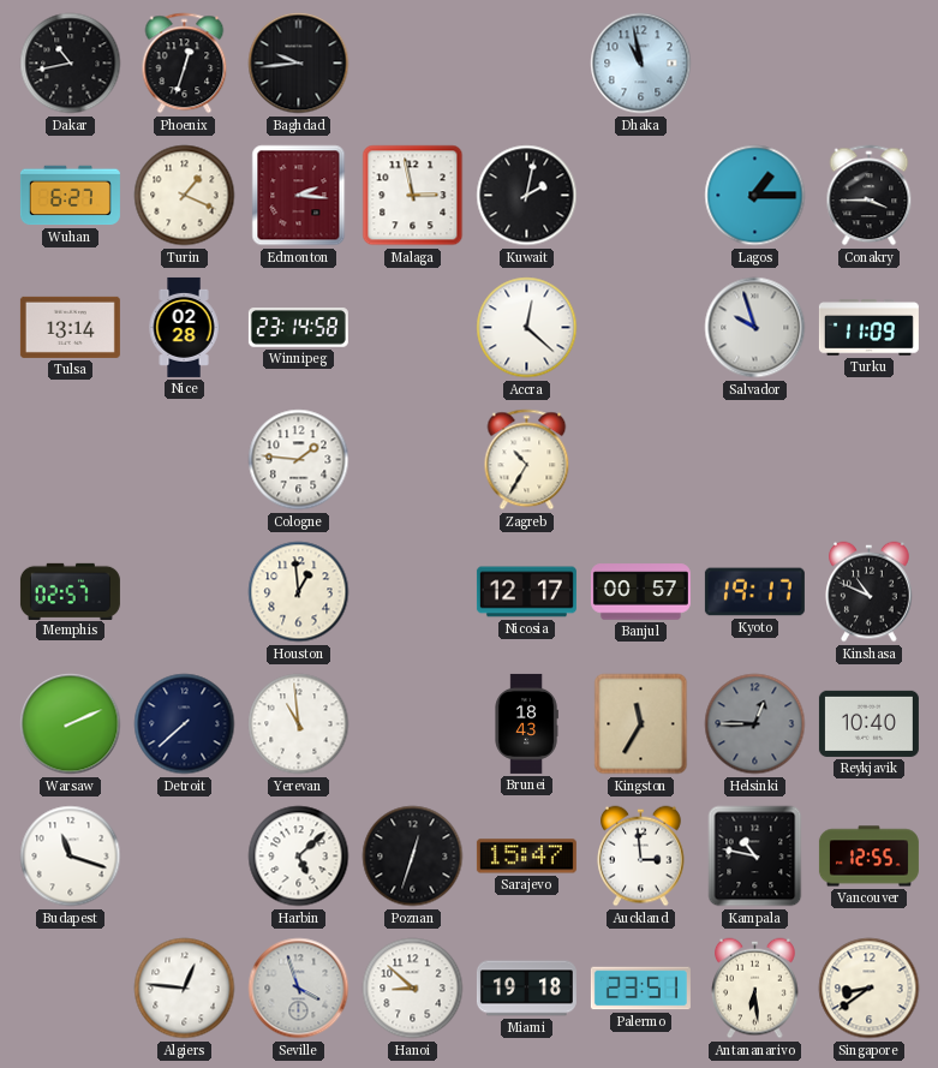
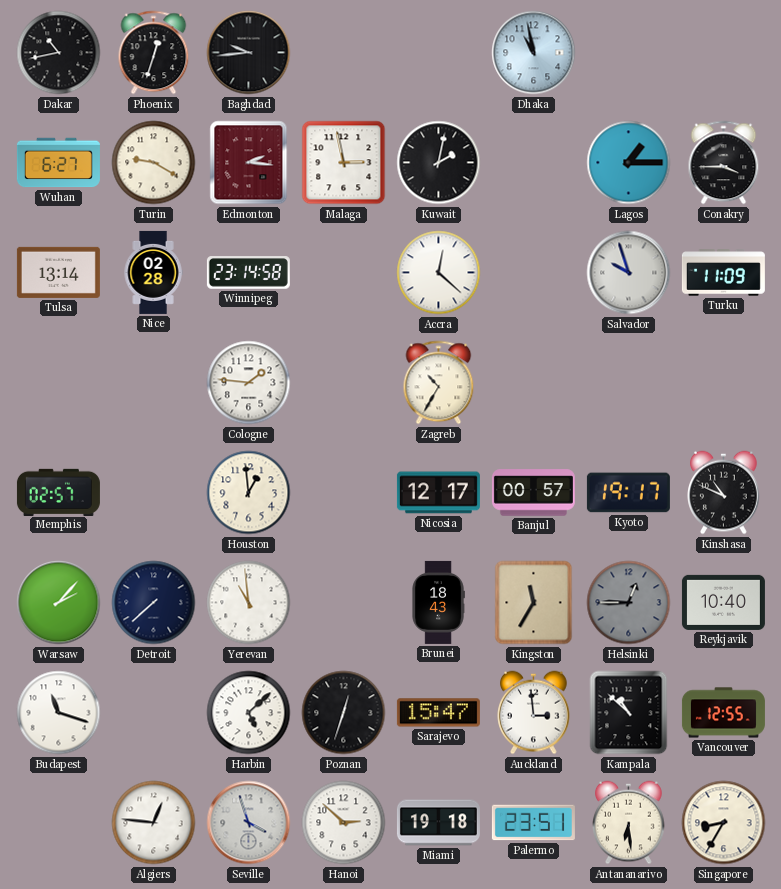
Turin: 1:19 -> 9:20 (154, 163)
Warsaw: 2:11 -> 2:07 (59, 603)
Kampala: 10:47 -> 10:52 (629, 713)
Hanoi: 8:52 -> 2:52 (344, 823)
Singapore: 8:39 -> 8:35 (724, 823)
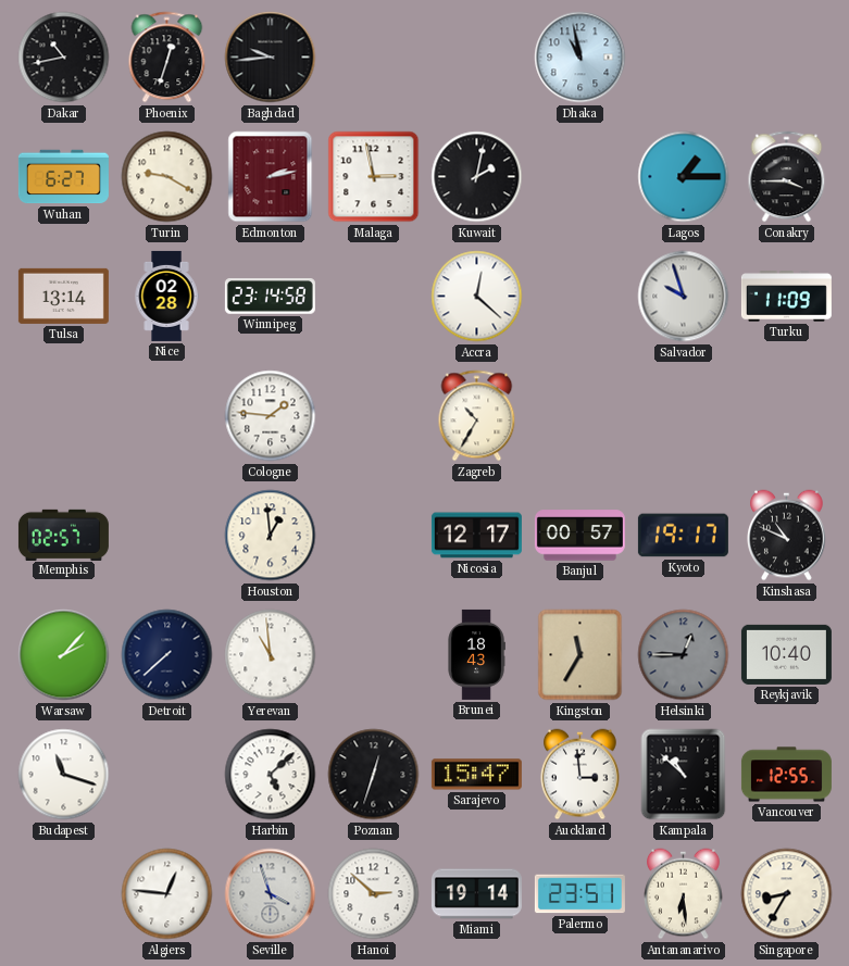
Edmonton: 2:16 -> 2:13 (271, 177)
Miami: 19:18 -> 19:14 (476, 894)
